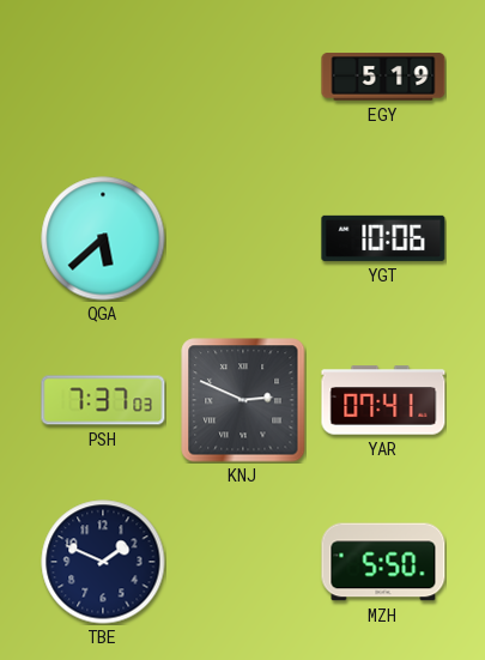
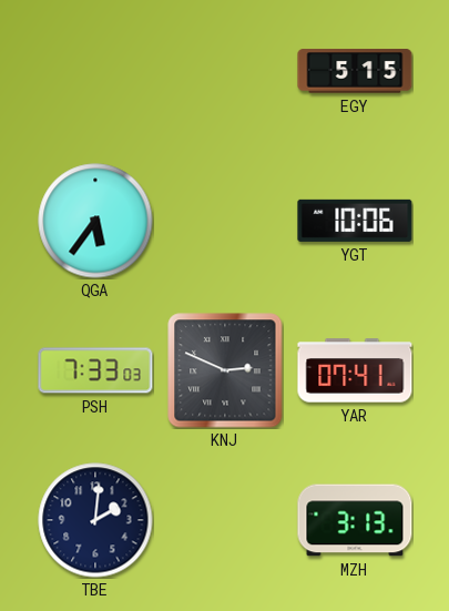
EGY: 5:19 -> 5:15 (355, 71)
QGA: 5:38 -> 5:36 (95, 221)
PSH: 7:37 -> 7:33 (95, 370)
TBE: 1:49 -> 2:01 (95, 520)
MZH: 5:50 -> 3:13 (355, 520)
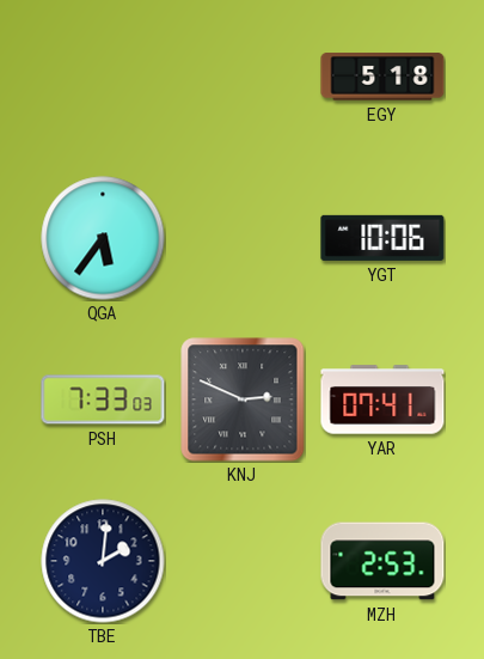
EGY: 5:15 -> 5:18 (382, 77)
MZH: 3:13 -> 2:53 (382, 561)
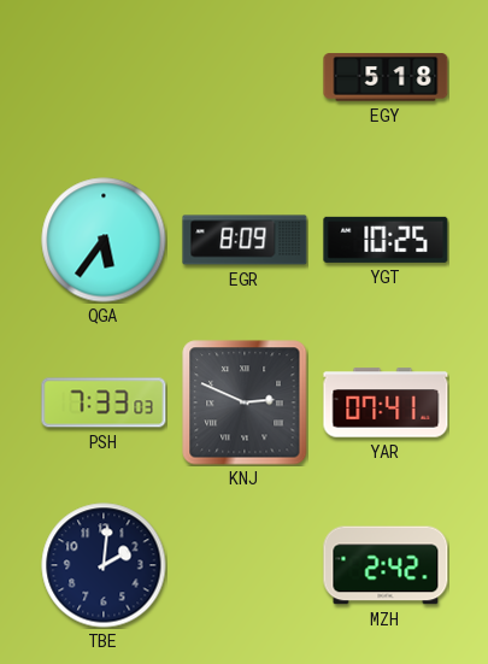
EGR: none -> 8:09 (245, 240)
YGT: 10:06 -> 10:25 (386, 240)
MZH: 2:53 -> 2:42 (386, 565)
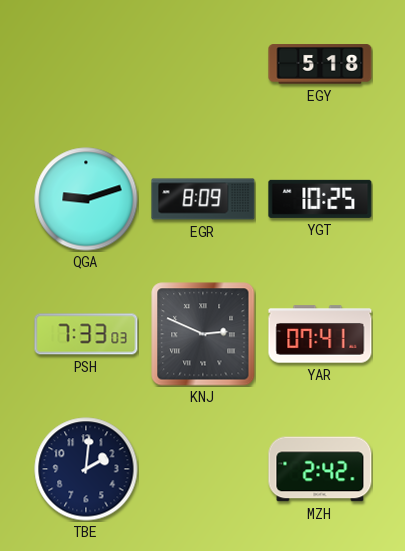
QGA: 5:36 -> 9:12 (86, 199)
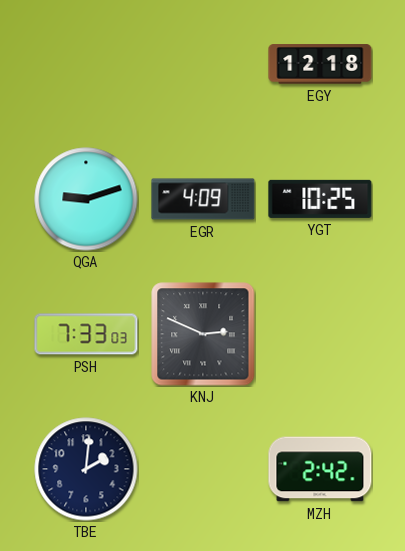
EGY: 5:18 -> 12:18 (320, 64)
EGR: 8:09 -> 4:09 (203, 199)
YAR: 07:41 -> none (320, 334)
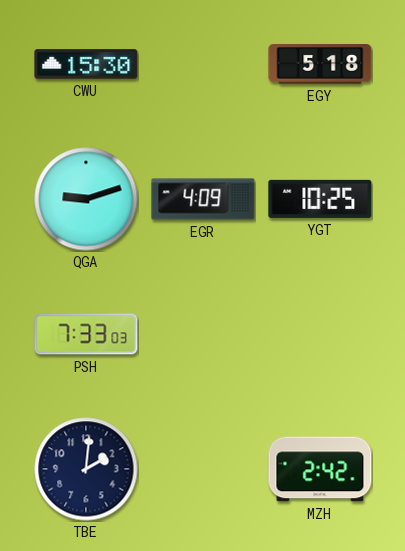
CWU: none -> 15:30 (86, 64)
EGY: 12:18 -> 5:18 (320, 64)
KNJ: 2:49 -> none (203, 334)
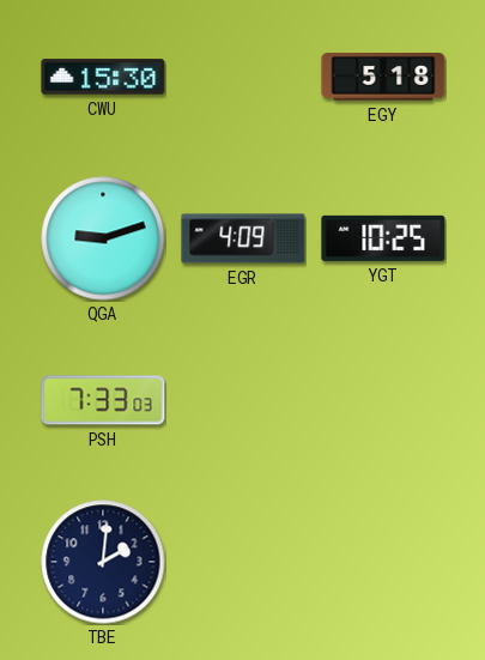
MZH: 2:42 -> none (320, 469)
